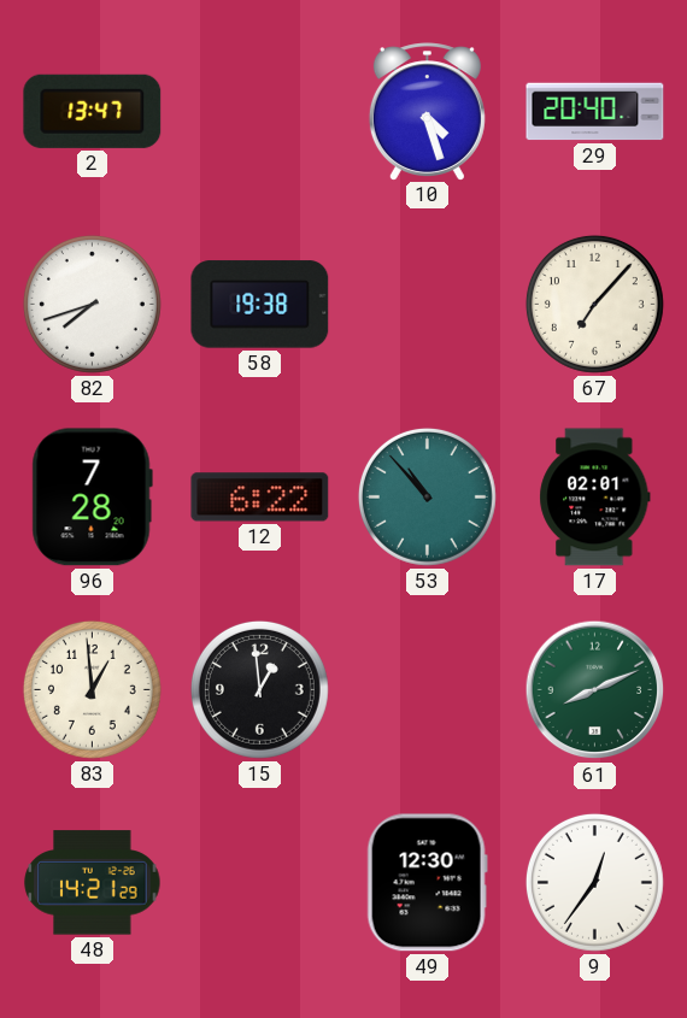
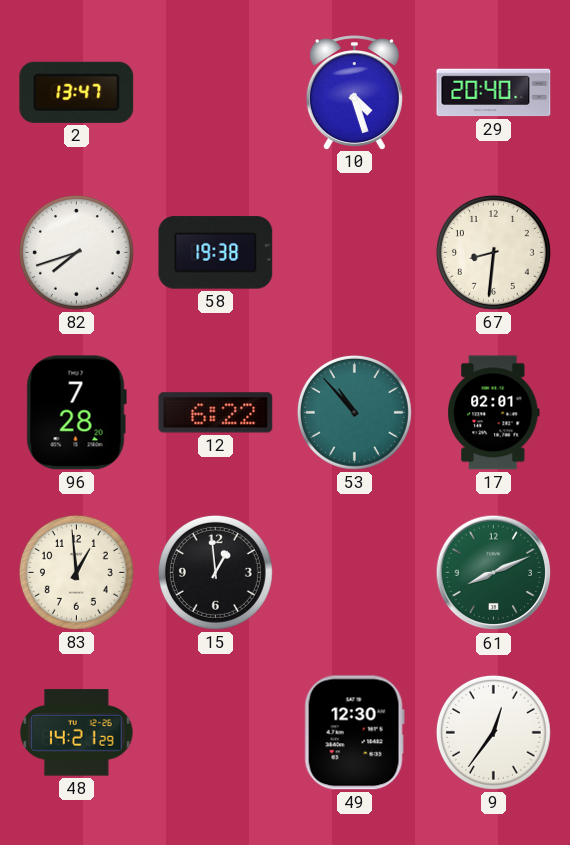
67: 7:07 -> 8:31 (493, 252)
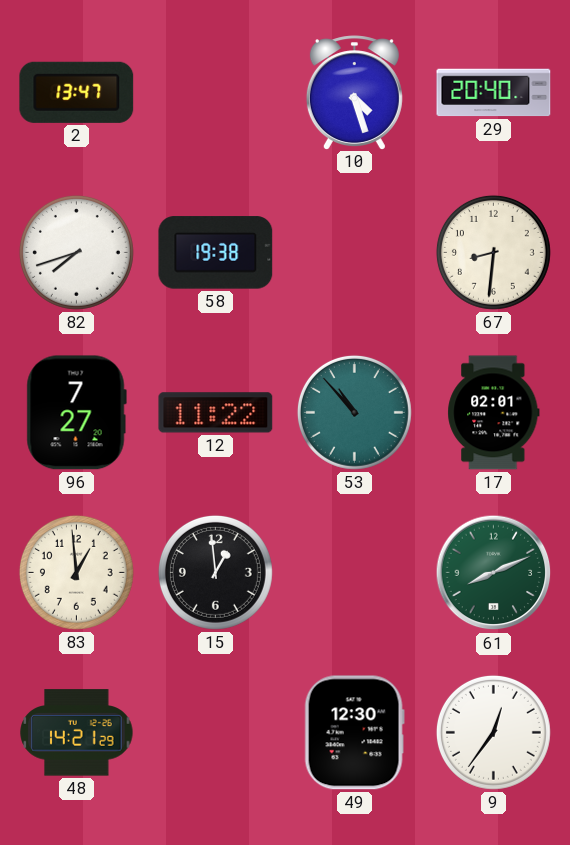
96: 7:28 -> 7:27 (76, 413)
12: 6:22 -> 11:22 (216, 413)
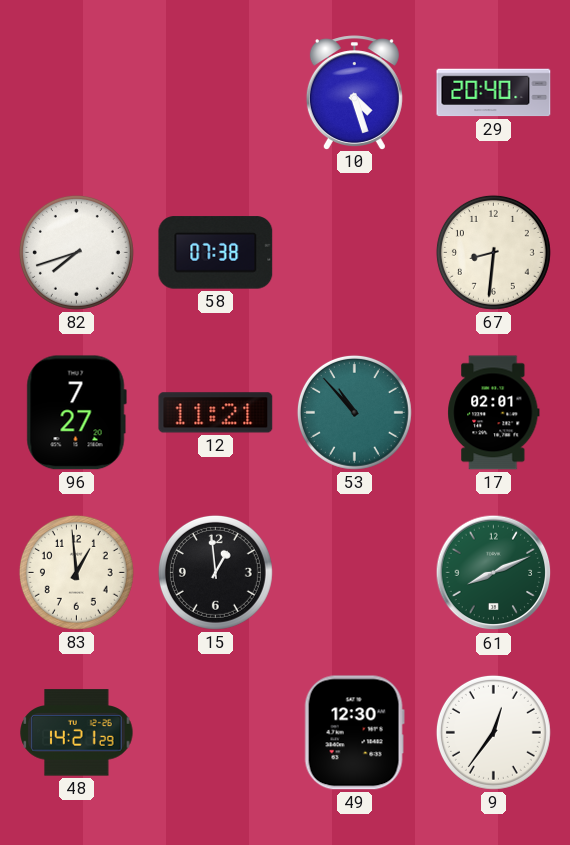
2: 13:47 -> none (77, 92)
58: 19:38 -> 07:38 (216, 253)
12: 11:22 -> 11:21 (216, 413)
